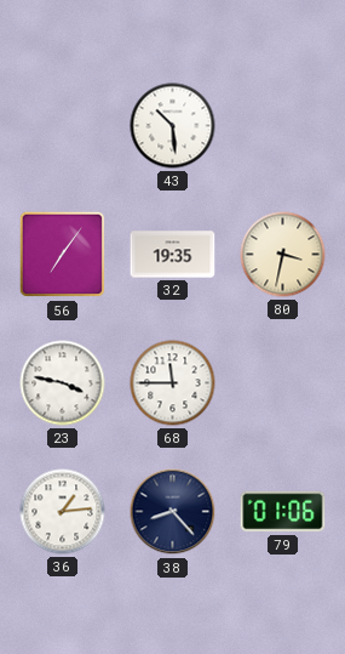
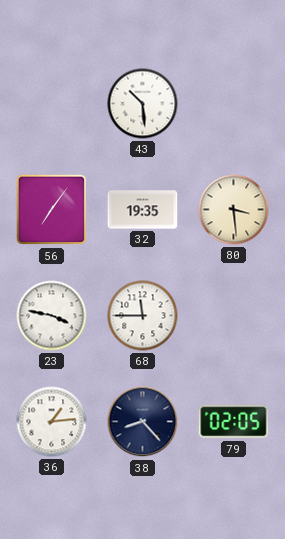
80: 3:32 -> 3:29 (234, 210)
79: 01:06 -> 02:05 (234, 422)
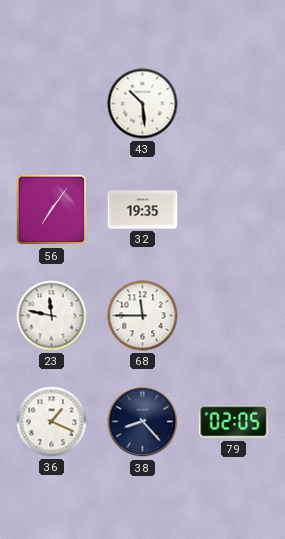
80: 3:29 -> none (234, 210)
23: 3:47 -> 11:47 (52, 316)
36: 1:14 -> 1:19 (52, 422)
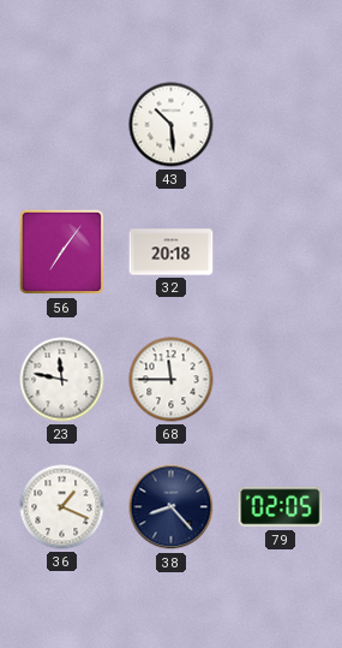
32: 19:35 -> 20:18 (172, 252)
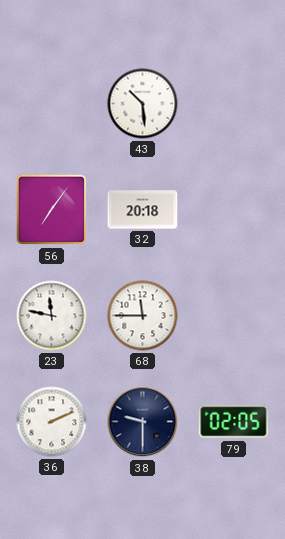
36: 1:19 -> 2:11 (52, 422)
38: 8:23 -> 9:30 (143, 422)
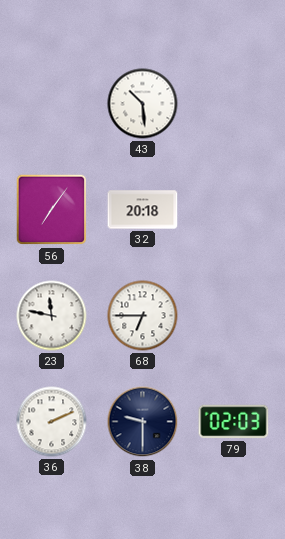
68: 11:45 -> 6:45 (143, 316)
79: 02:05 -> 02:03 (234, 422)
